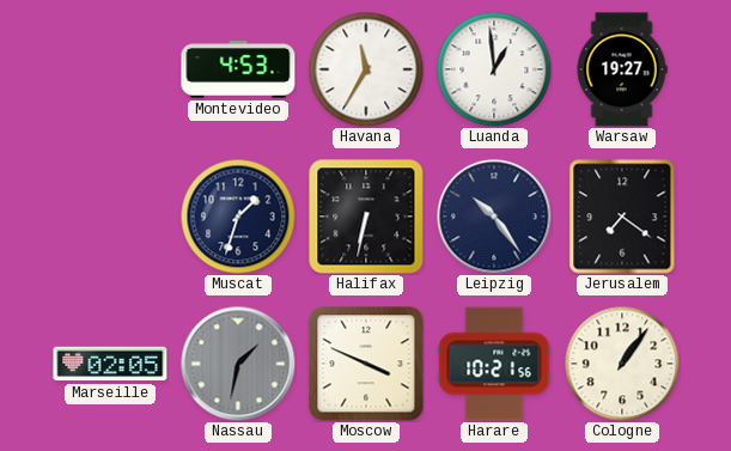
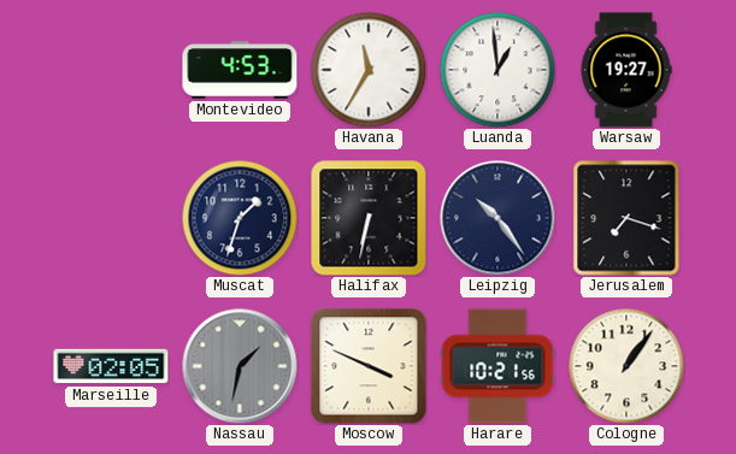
Jerusalem: 7:21 -> 7:18 (626, 218)
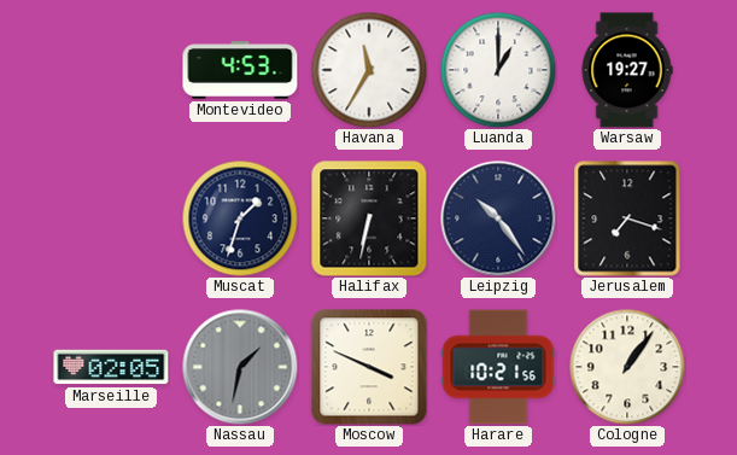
Luanda: 12:59 -> 1:00 (498, 70)
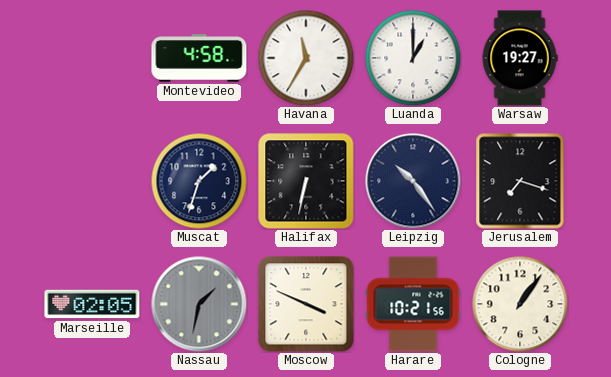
Montevideo: 4:53 -> 4:58 (199, 58)
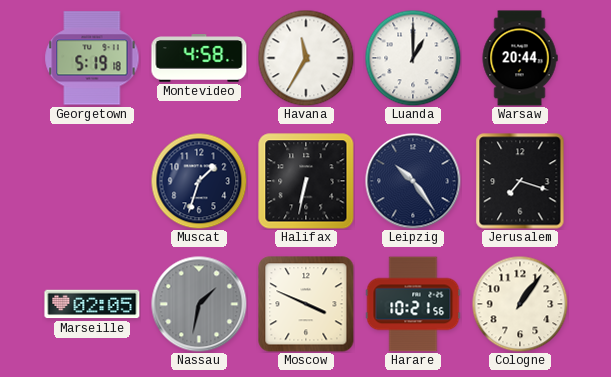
Georgetown: none -> 5:19 (92, 58)
Warsaw: 19:27 -> 20:44 (520, 58)
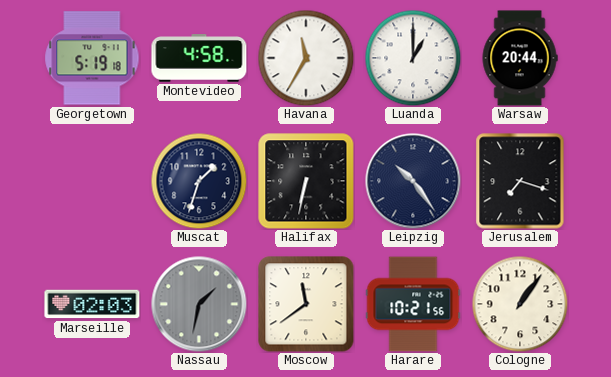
Marseille: 02:05 -> 02:03 (92, 304)
Moscow: 3:49 -> 11:39 (306, 304)
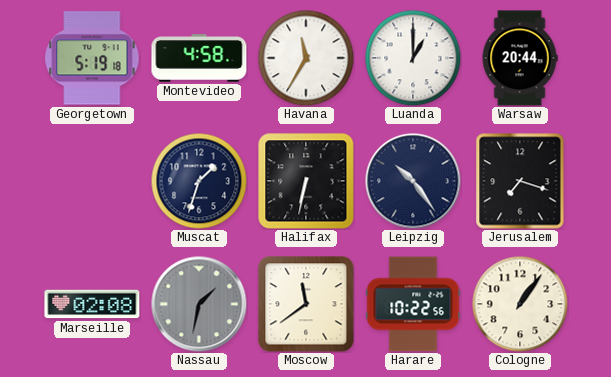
Marseille: 02:03 -> 02:08 (92, 304)
Harare: 10:21 -> 10:22 (413, 304)
